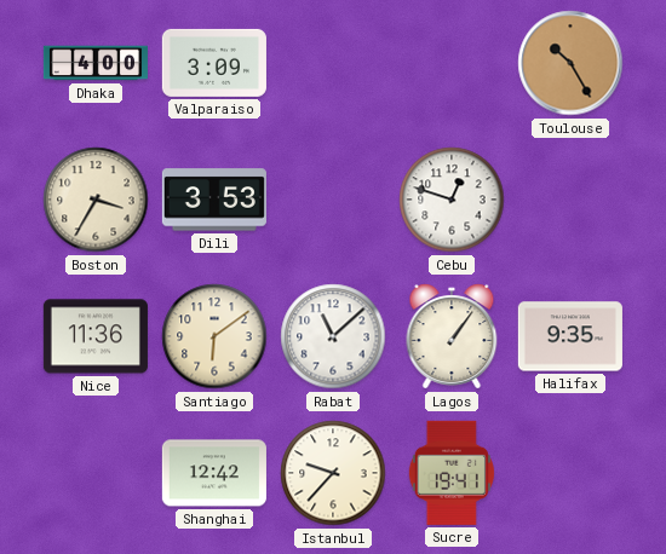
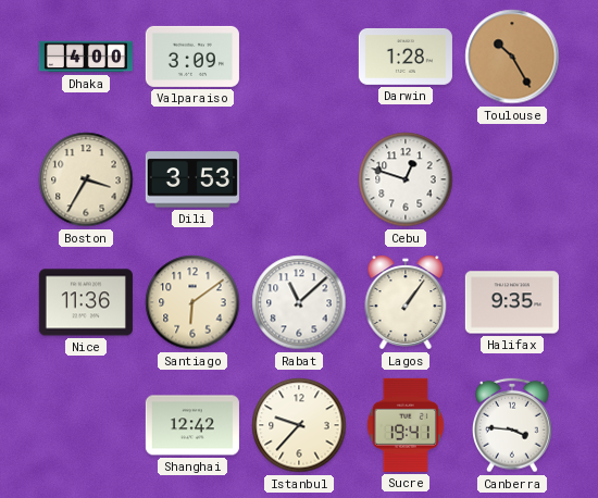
Darwin: none -> 1:28 (406, 57)
Canberra: none -> 3:46 (513, 425)
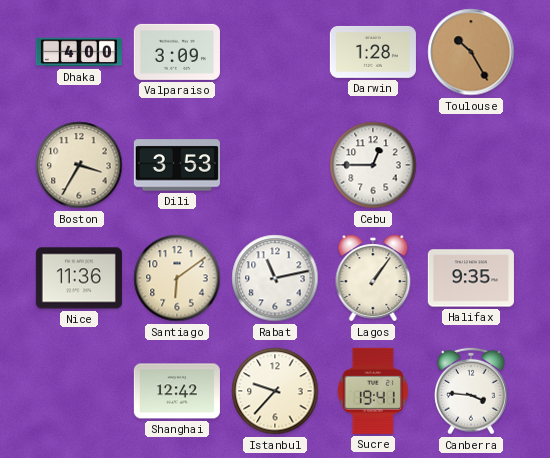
Cebu: 12:48 -> 12:45 (373, 165)
Rabat: 11:08 -> 11:13 (275, 278)
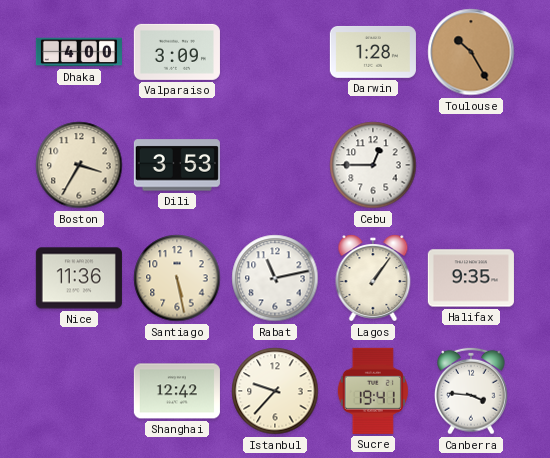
Santiago: 6:09 -> 5:28 (177, 278)
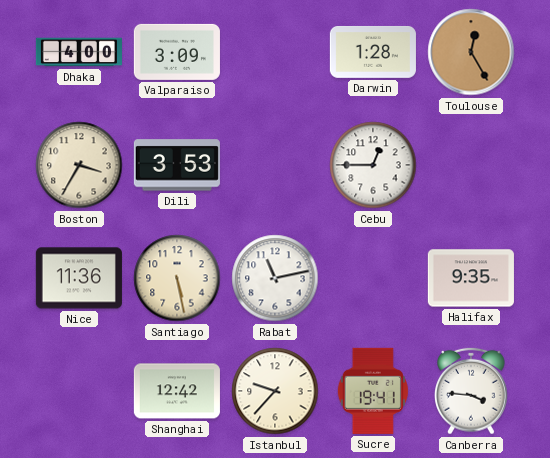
Toulouse: 10:25 -> 12:25 (471, 52)
Lagos: 1:06 -> none (373, 278)
